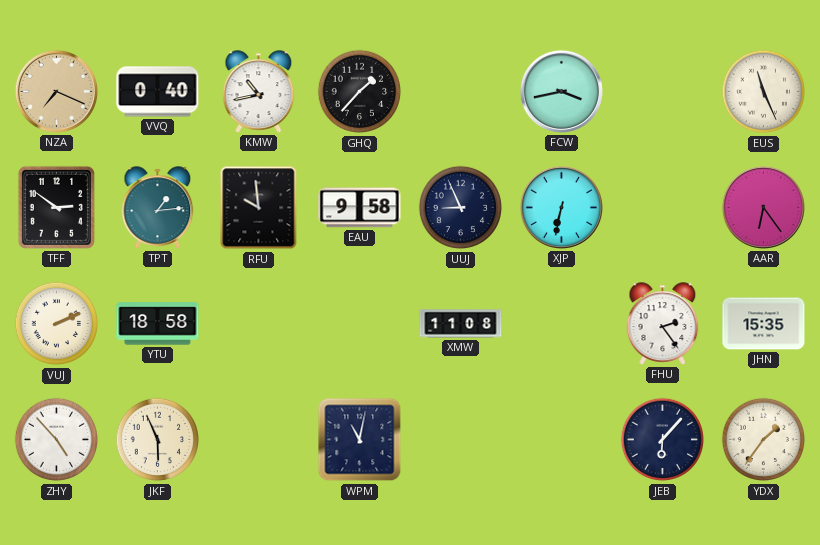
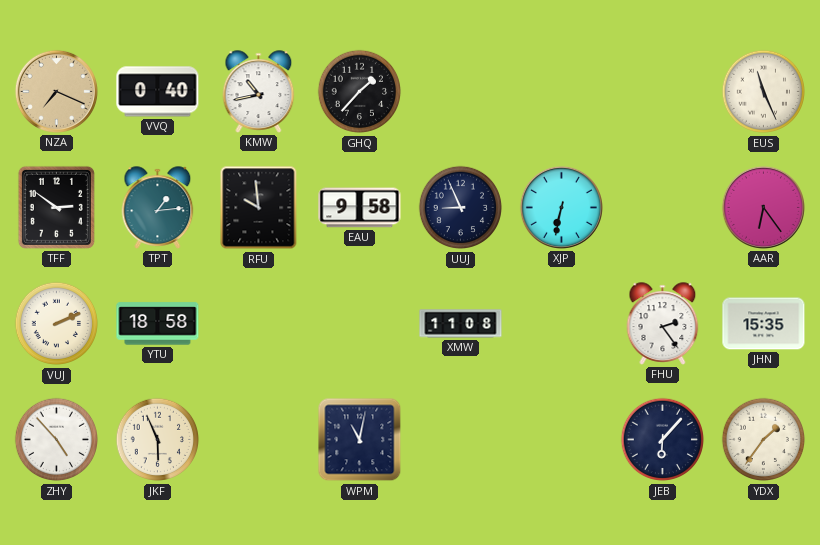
FCW: 3:43 -> none (561, 91)
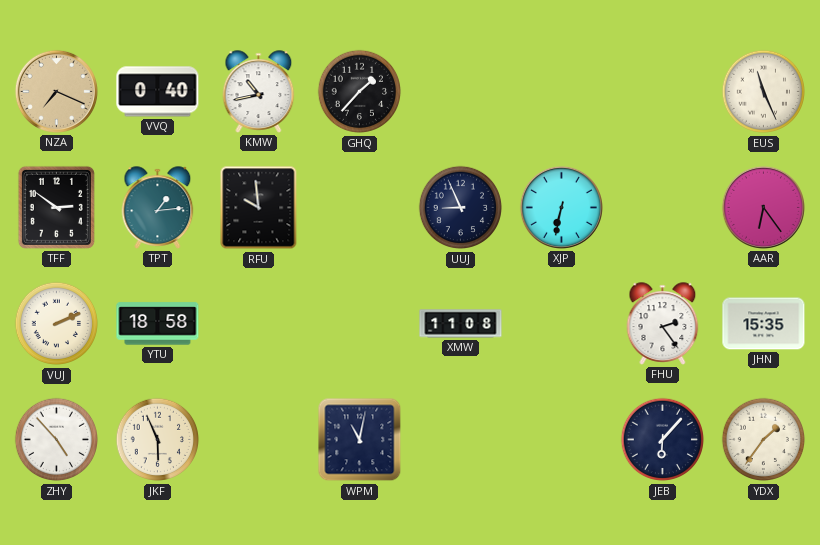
EAU: 9:58 -> none (360, 208)
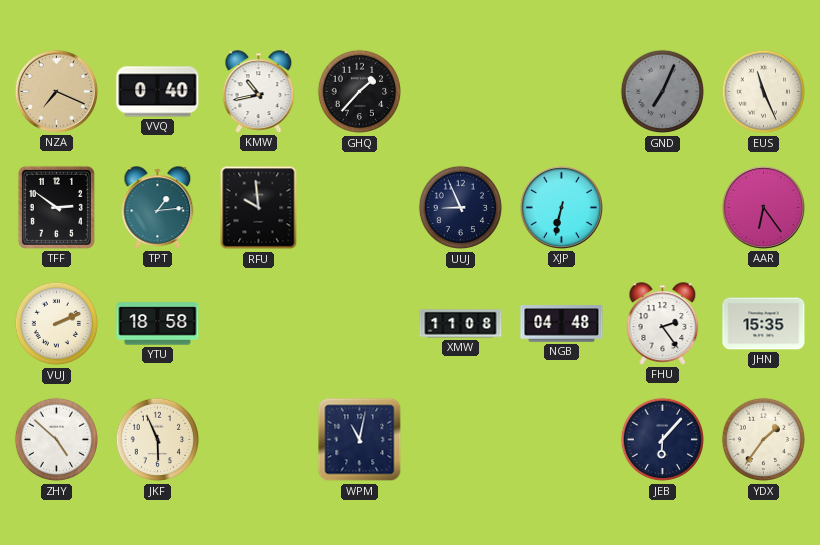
GND: none -> 7:04 (663, 92)
NGB: none -> 04:48 (562, 324)
ZHY: 4:53 -> 4:52 (57, 440)
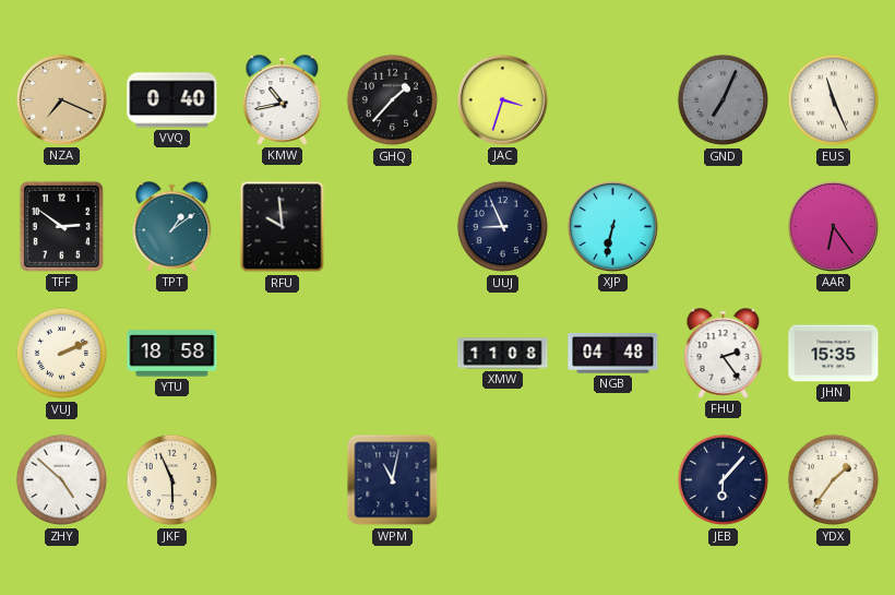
JAC: none -> 3:33 (502, 99)
TPT: 1:14 -> 1:09 (172, 227)
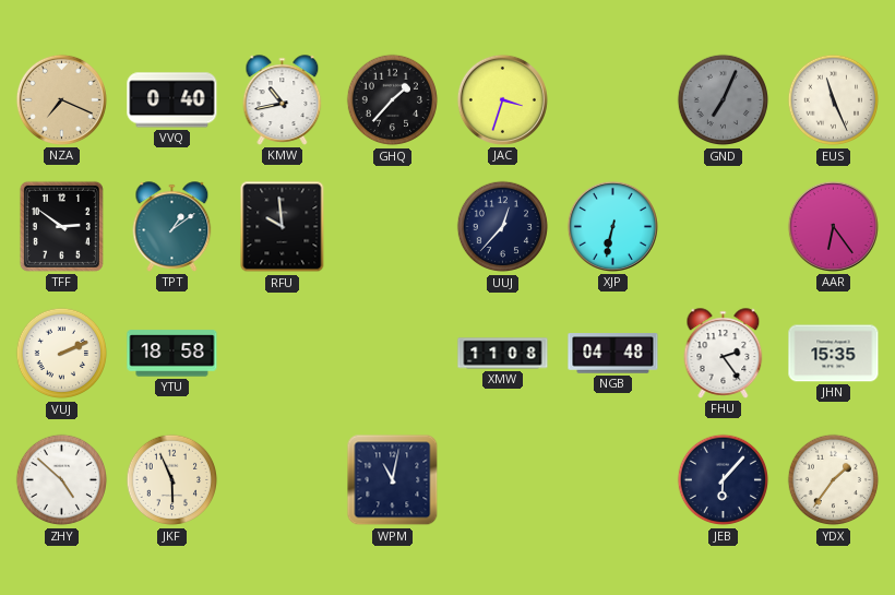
UUJ: 8:56 -> 12:37 (503, 227)
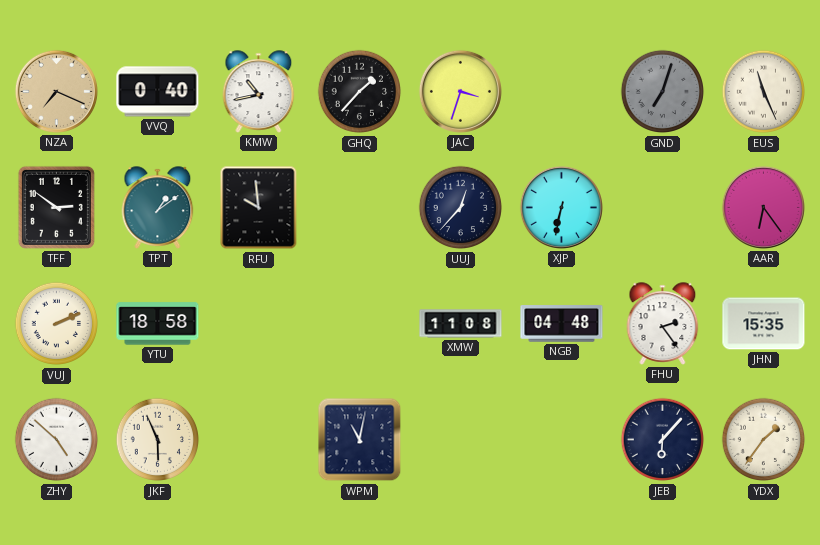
GND: 7:04 -> 7:03 (663, 92)
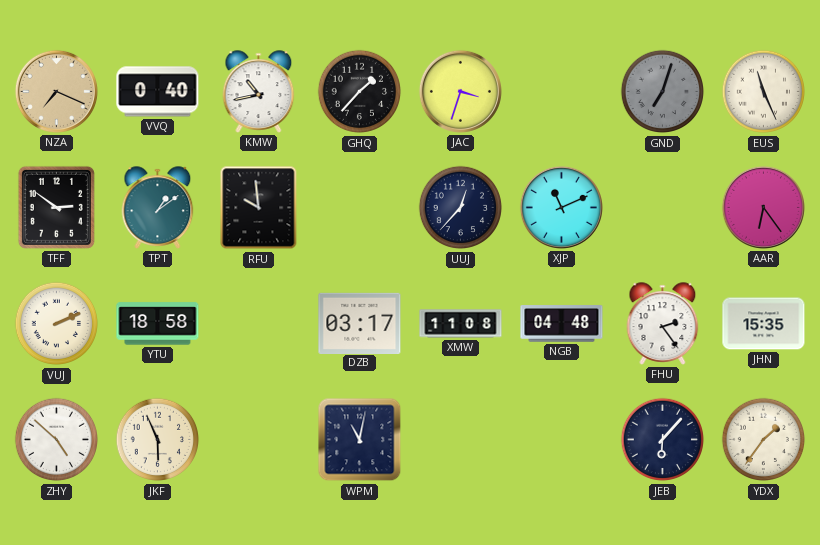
XJP: 6:32 -> 11:11 (561, 207)
DZB: none -> 03:17 (360, 323)
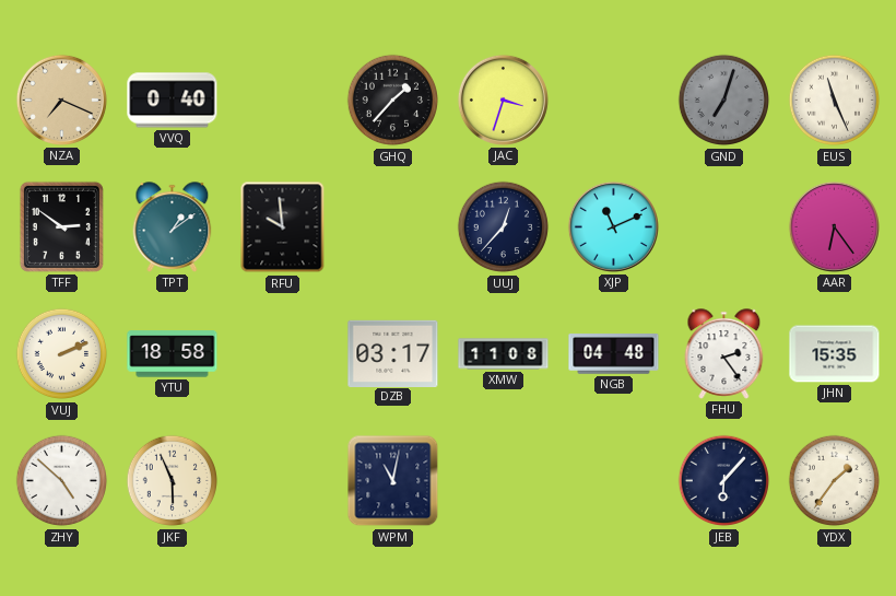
KMW: 10:43 -> none (259, 92)
